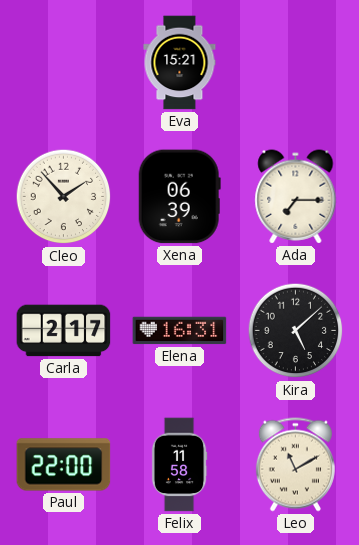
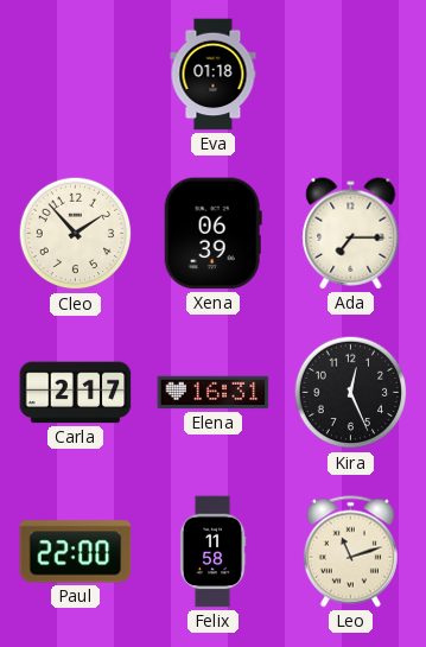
Eva: 15:21 -> 01:18 (214, 75)
Kira: 5:08 -> 12:26 (351, 393)
Leo: 11:10 -> 11:12 (350, 552)
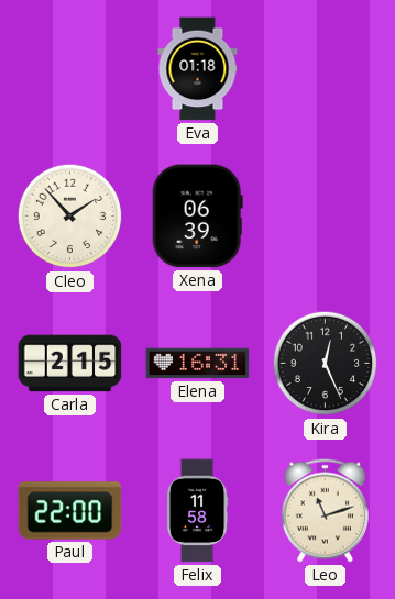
Ada: 7:15 -> none (351, 234)
Carla: 2:17 -> 2:15 (70, 364)
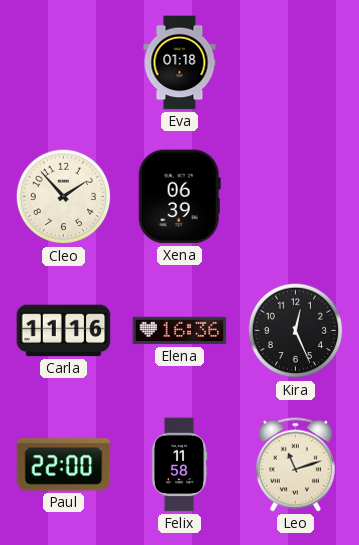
Carla: 2:15 -> 11:16 (64, 331)
Elena: 16:31 -> 16:36 (180, 331)
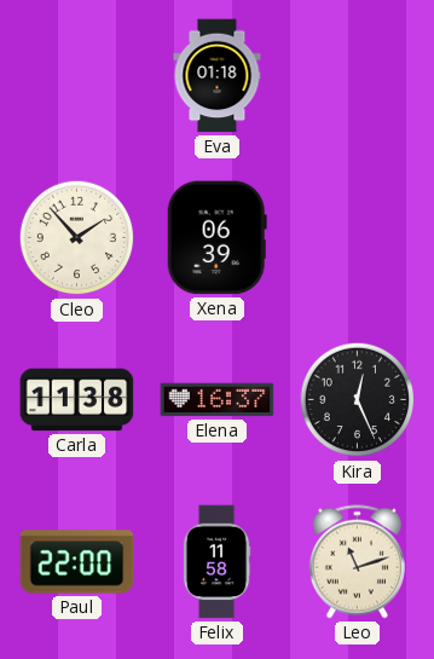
Carla: 11:16 -> 11:38 (77, 400)
Elena: 16:36 -> 16:37 (218, 400)
